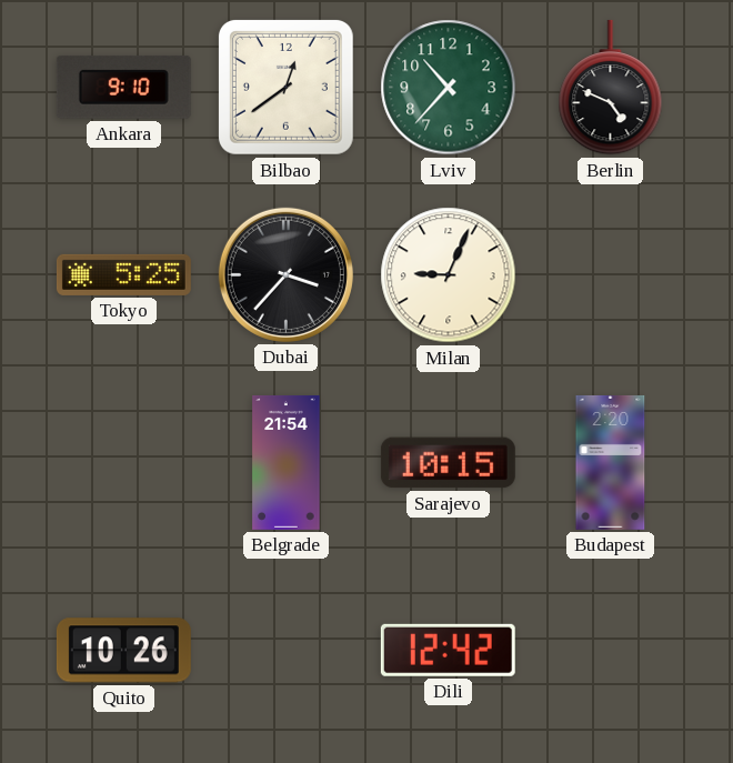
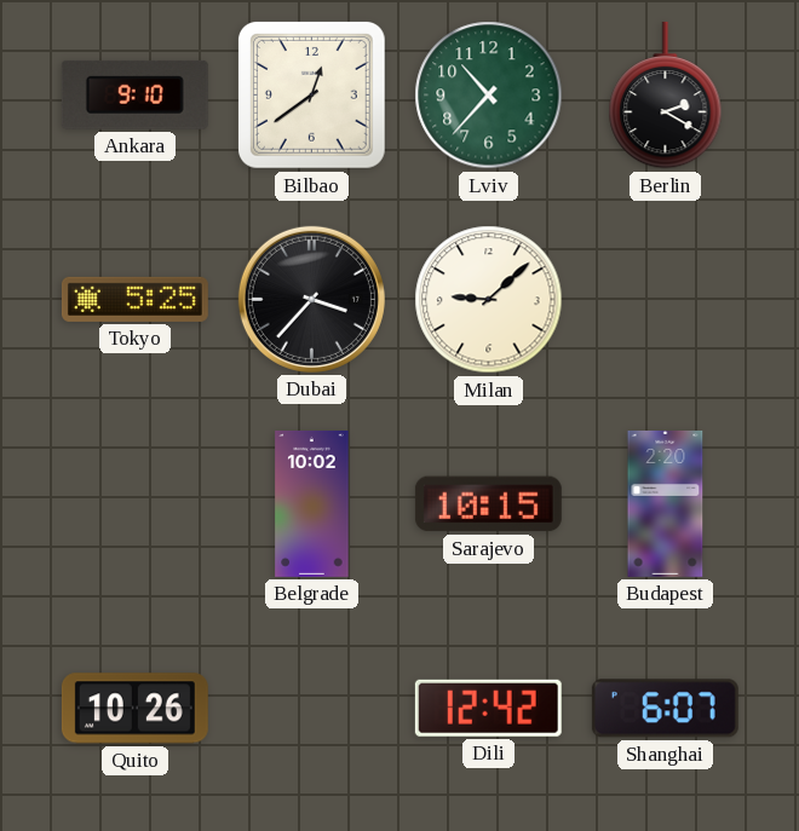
Berlin: 4:49 -> 2:20 (666, 96)
Milan: 9:04 -> 9:08 (489, 300)
Belgrade: 21:54 -> 10:02 (312, 503)
Shanghai: none -> 6:07 (665, 709)
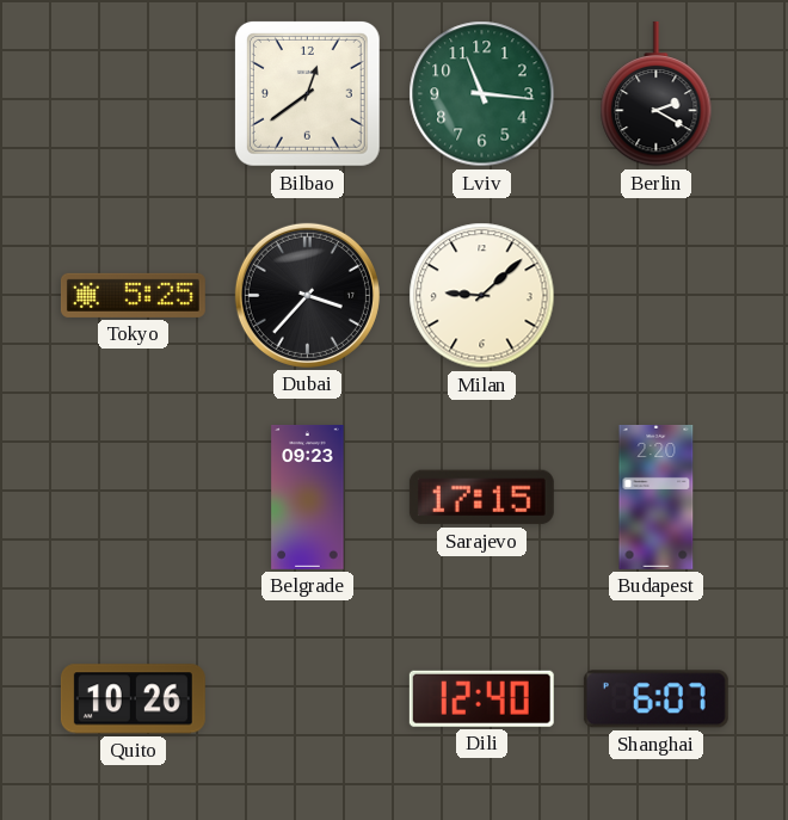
Ankara: 9:10 -> none (134, 94)
Lviv: 10:37 -> 11:16 (482, 94)
Belgrade: 10:02 -> 09:23 (308, 497)
Sarajevo: 10:15 -> 17:15 (481, 498)
Dili: 12:42 -> 12:40 (481, 698)
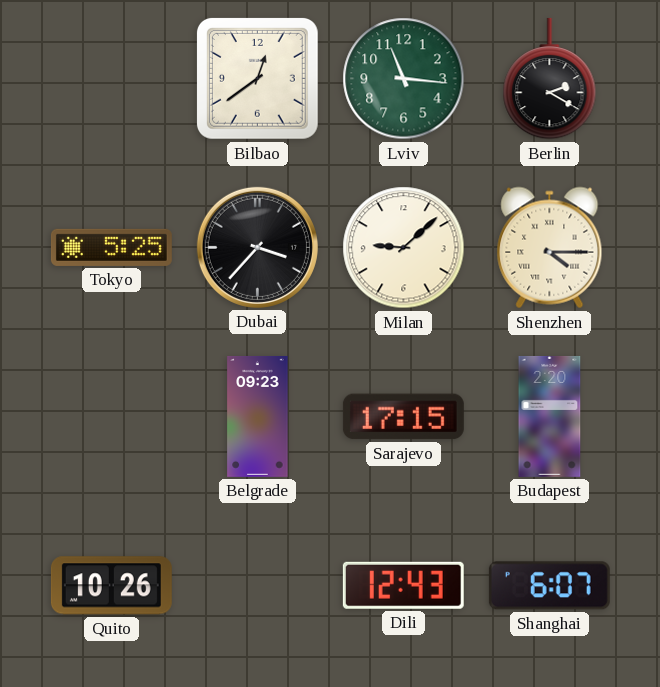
Shenzhen: none -> 4:15 (550, 248)
Dili: 12:40 -> 12:43 (403, 585)
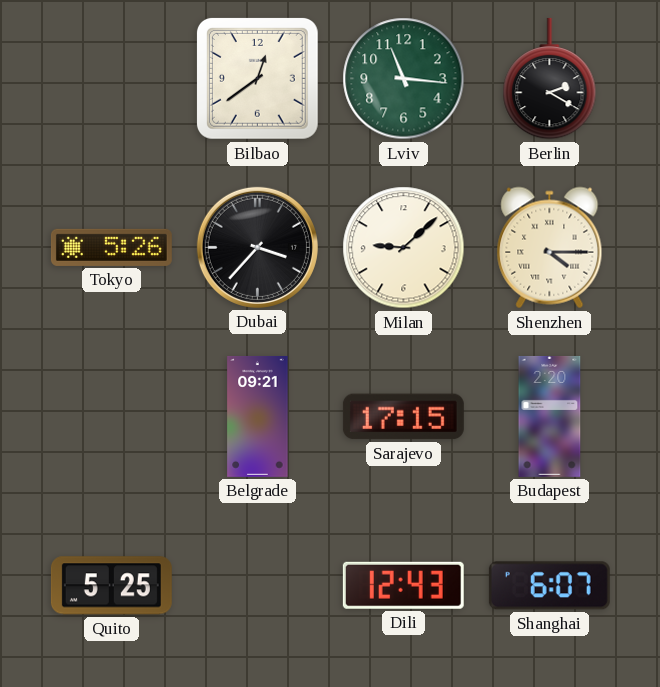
Tokyo: 5:25 -> 5:26 (111, 247)
Belgrade: 09:23 -> 09:21 (258, 416)
Quito: 10:26 -> 5:25 (111, 586)
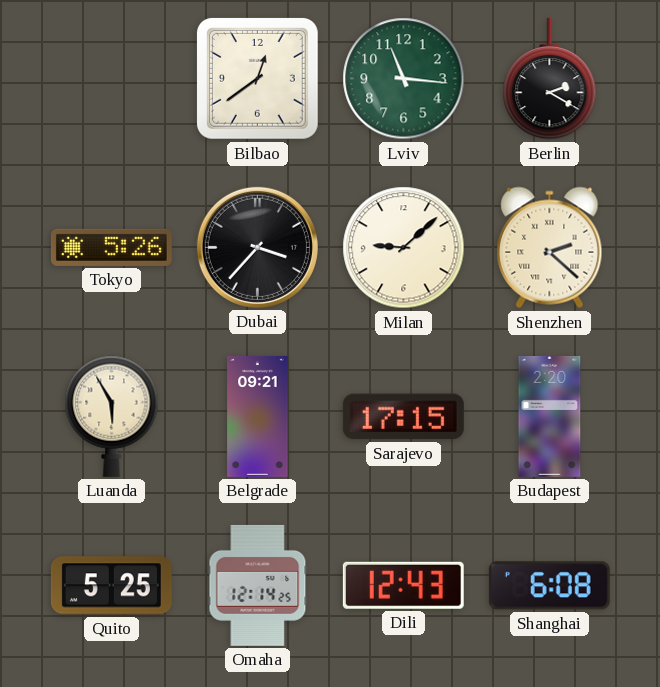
Shenzhen: 4:15 -> 2:22 (550, 248)
Luanda: none -> 5:55 (112, 416)
Omaha: none -> 12:14 (258, 585)
Shanghai: 6:07 -> 6:08 (549, 586)
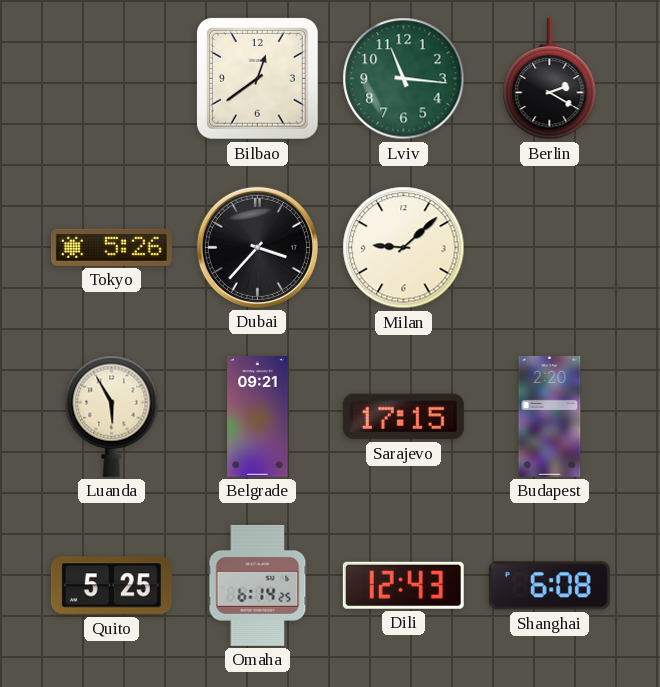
Shenzhen: 2:22 -> none (550, 248)
Omaha: 12:14 -> 6:14 (258, 585)
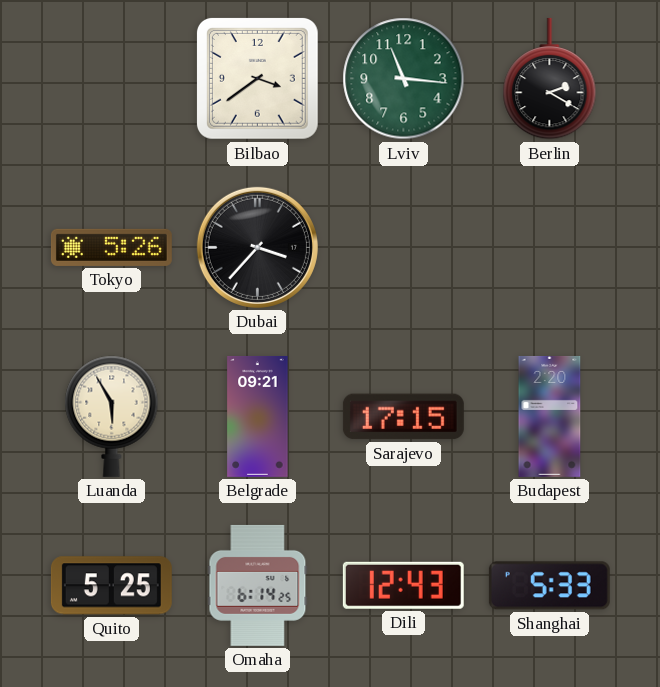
Bilbao: 12:39 -> 3:39 (257, 78)
Milan: 9:08 -> none (404, 248)
Shanghai: 6:08 -> 5:33 (549, 586)
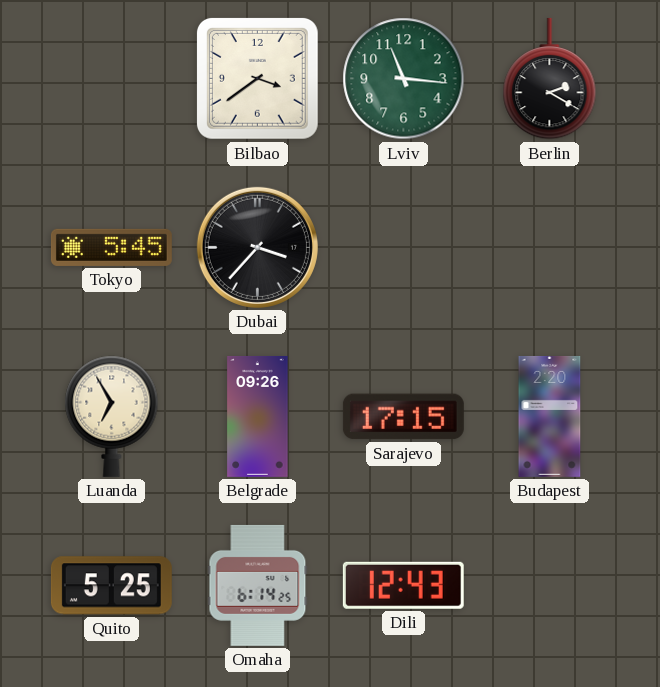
Tokyo: 5:26 -> 5:45 (111, 247)
Luanda: 5:55 -> 6:55 (112, 416)
Belgrade: 09:21 -> 09:26 (258, 416)
Shanghai: 5:33 -> none (549, 586)
